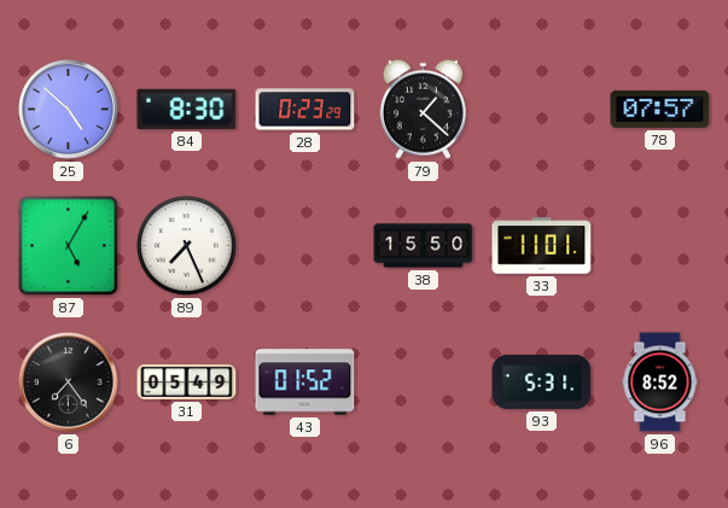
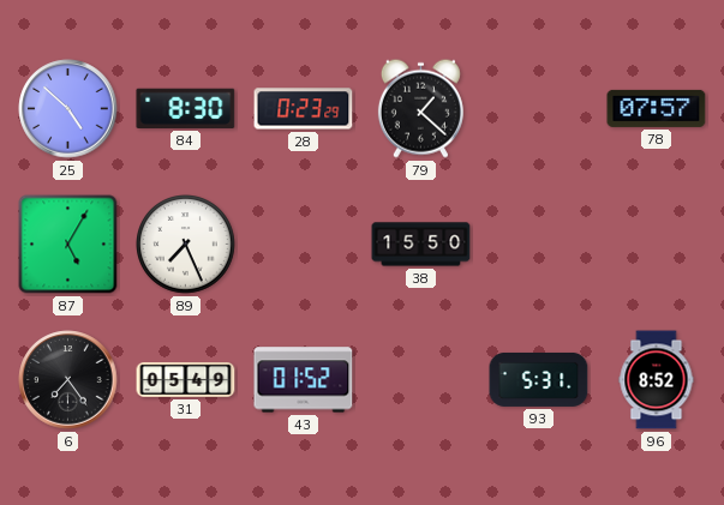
33: 11:01 -> none (542, 246)
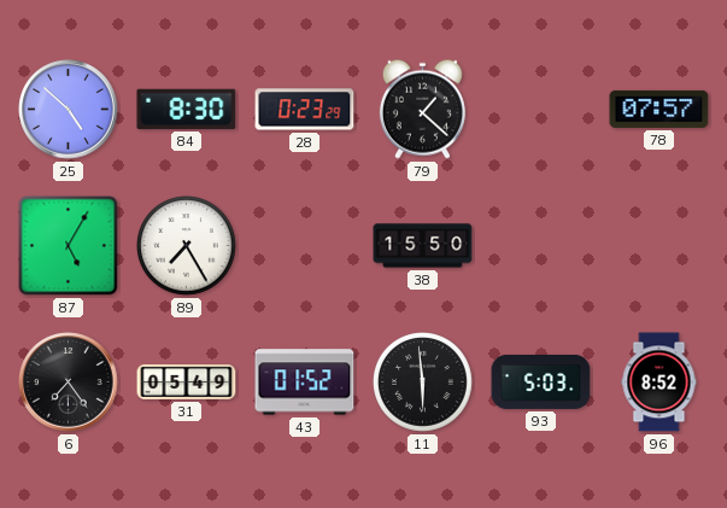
89: 7:26 -> 7:25 (187, 246)
11: none -> 5:59 (423, 383)
93: 5:31 -> 5:03 (541, 381)
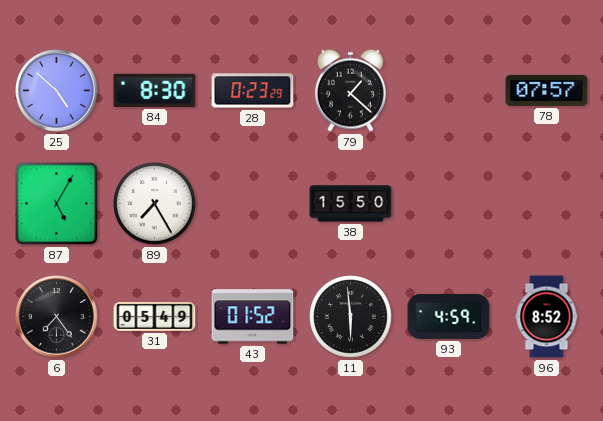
93: 5:03 -> 4:59 (449, 316)
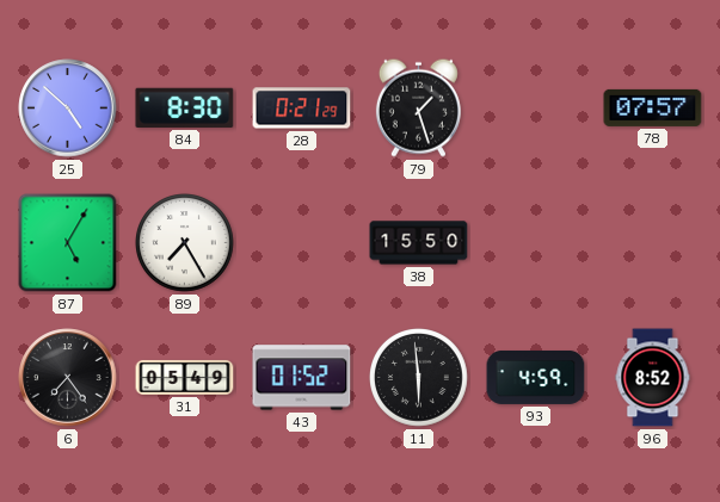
28: 0:23 -> 0:21 (302, 109)
79: 1:22 -> 1:27 (418, 107)
